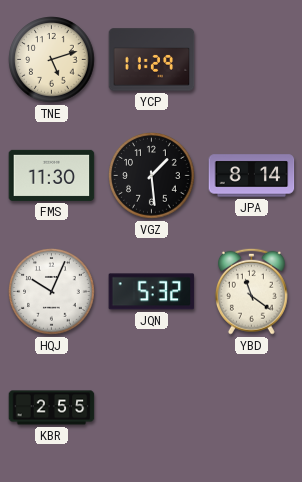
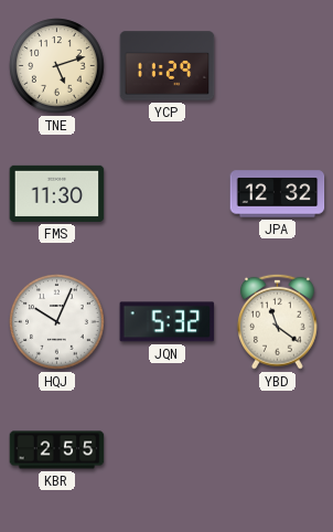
VGZ: 1:29 -> none (152, 176)
JPA: 8:14 -> 12:32 (278, 194)
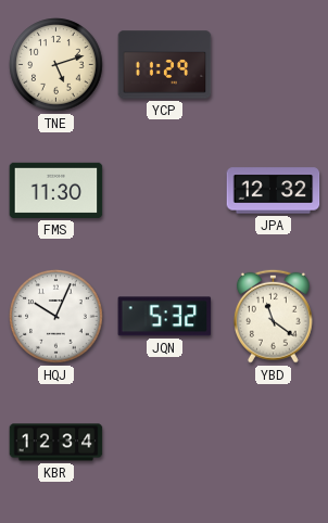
KBR: 2:55 -> 12:34 (56, 443)
